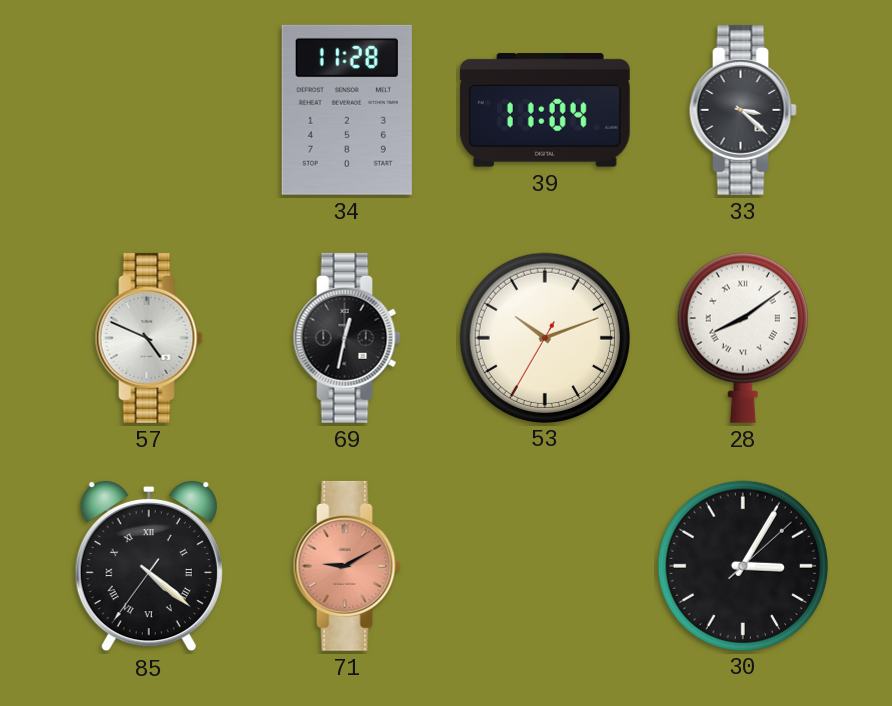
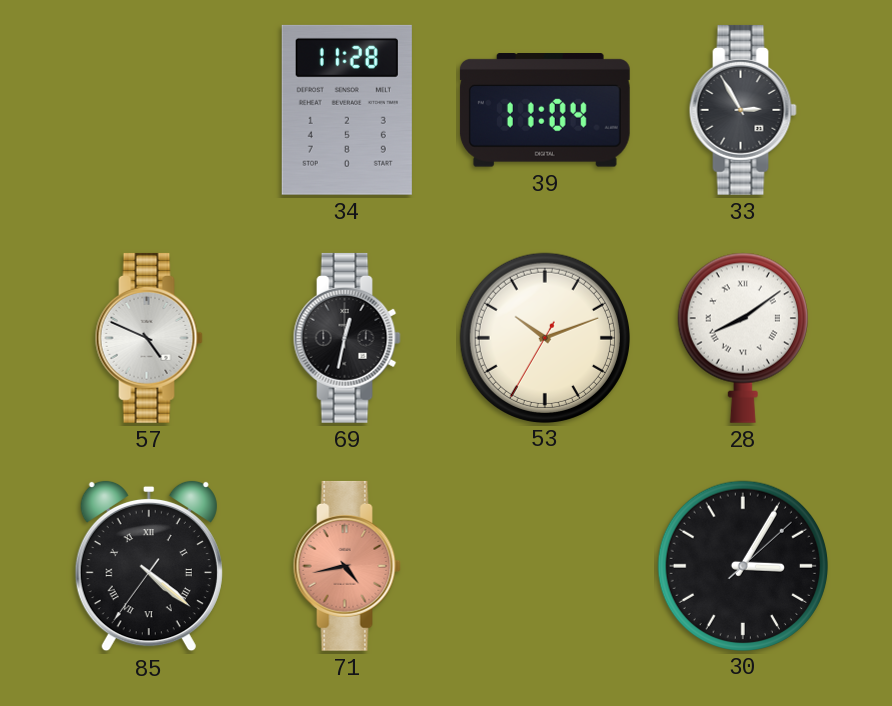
33: 3:22 -> 2:55 (743, 110)
71: 9:10 -> 4:43 (347, 566)
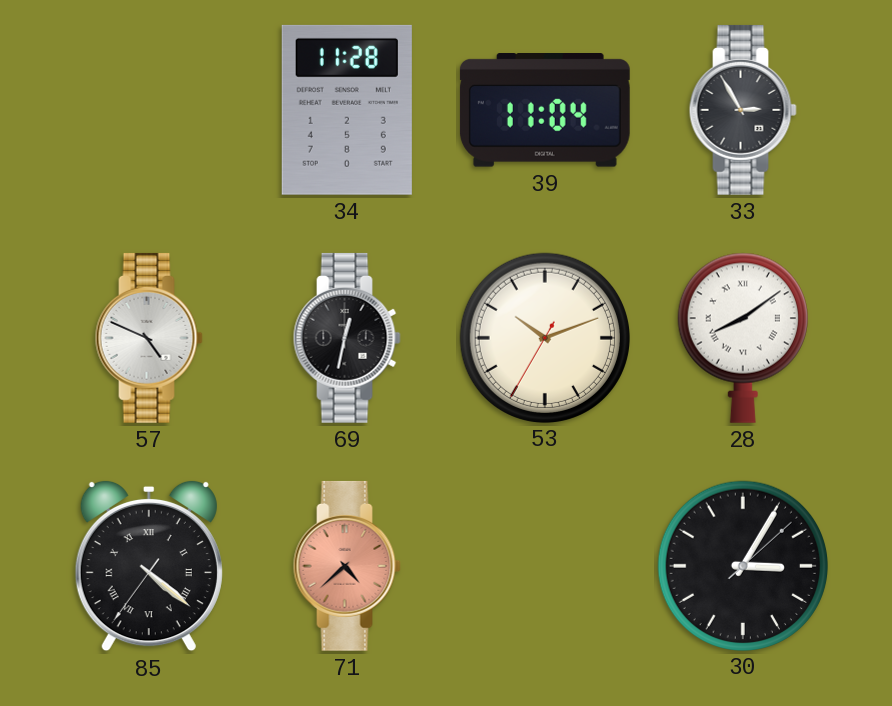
71: 4:43 -> 4:38 (347, 566)
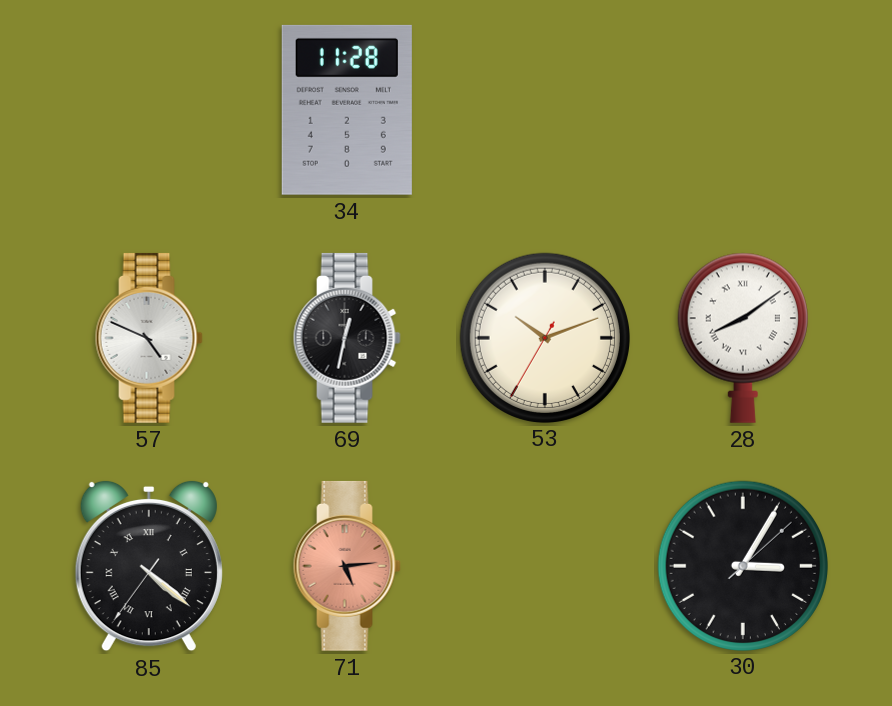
39: 11:04 -> none (545, 111)
33: 2:55 -> none (743, 110)
71: 4:38 -> 5:14 (347, 566)
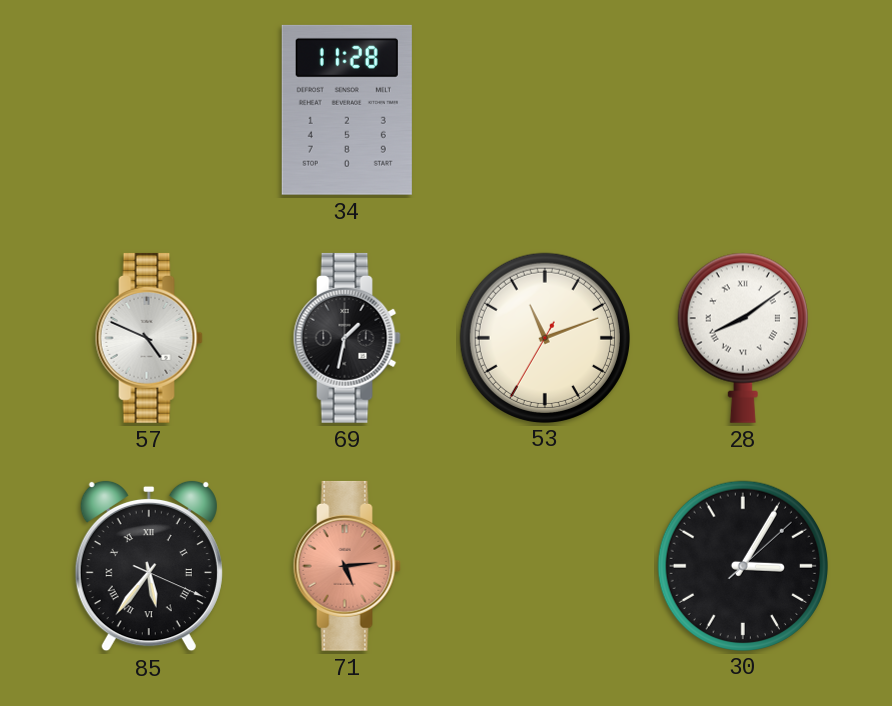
69: 12:32 -> 1:32 (347, 338)
53: 10:11 -> 11:11 (544, 337)
85: 4:21 -> 5:36 (149, 566)
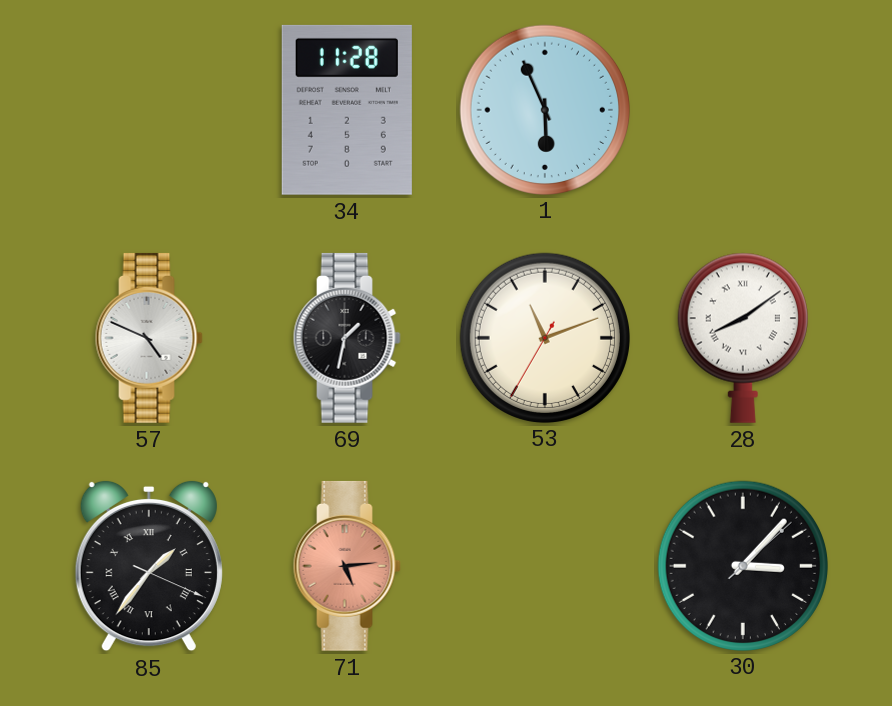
1: none -> 5:56 (544, 109)
85: 5:36 -> 1:36 (149, 566)
30: 3:05 -> 3:07 (742, 565)
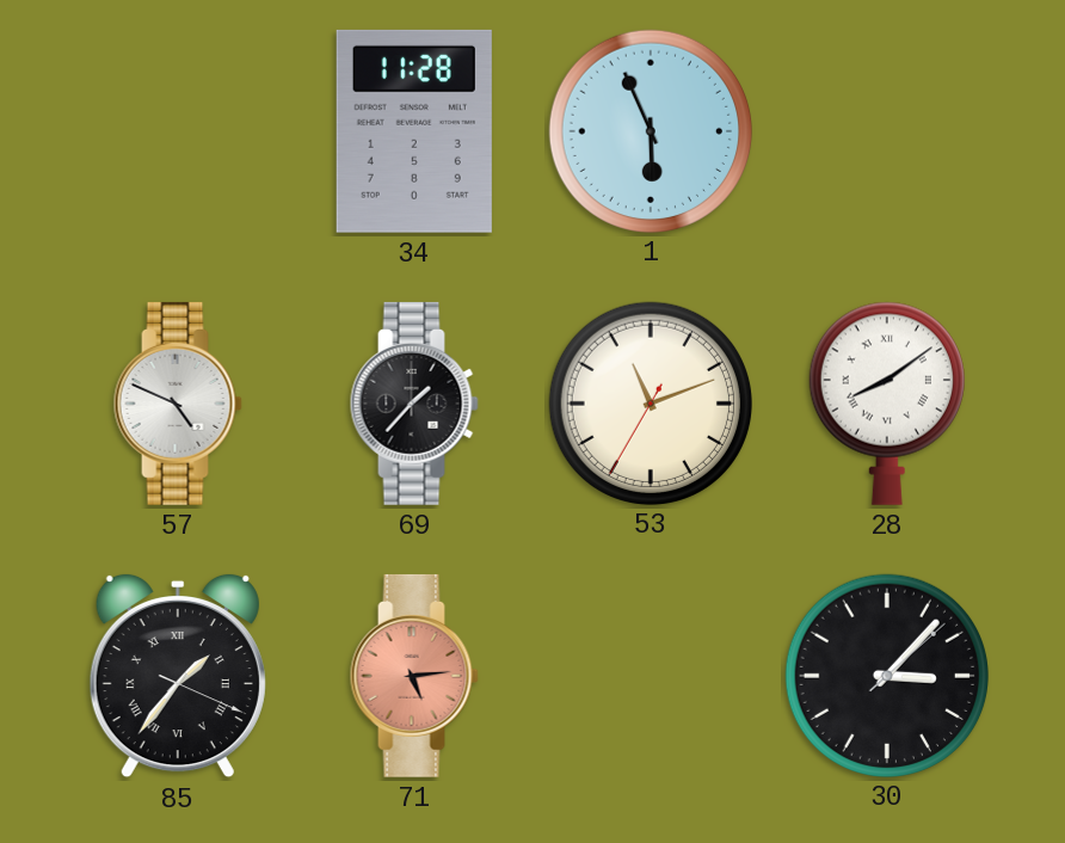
69: 1:32 -> 1:37 (414, 404)
